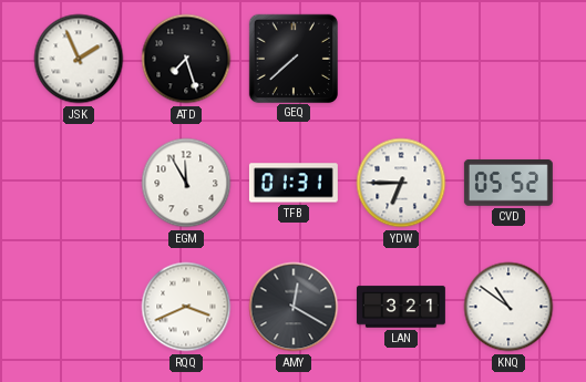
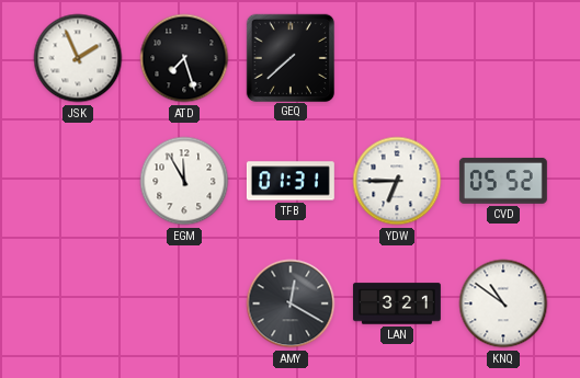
RQQ: 3:41 -> none (186, 307)
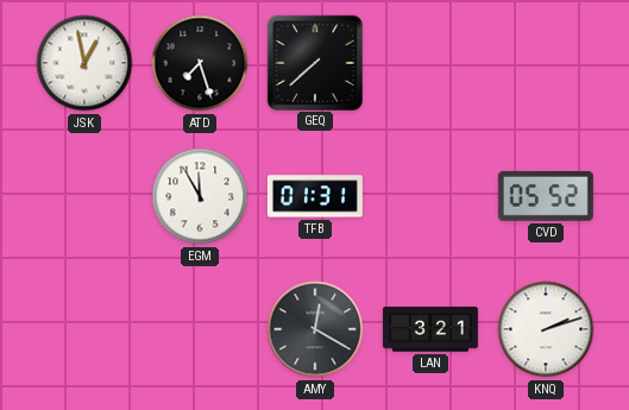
JSK: 1:56 -> 12:58 (84, 63)
YDW: 6:45 -> none (397, 181)
KNQ: 10:51 -> 2:12 (546, 329)
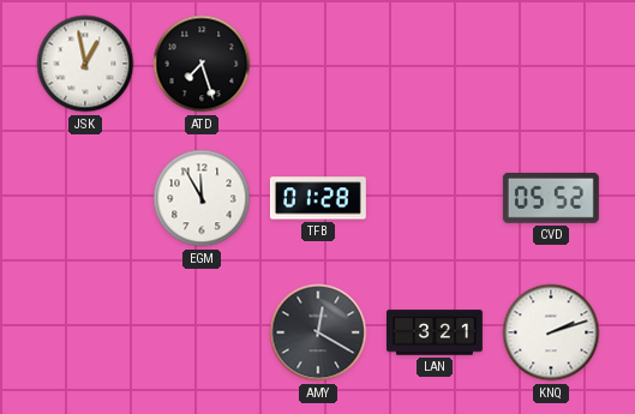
GEQ: 7:38 -> none (314, 62)
TFB: 01:31 -> 01:28 (318, 198)
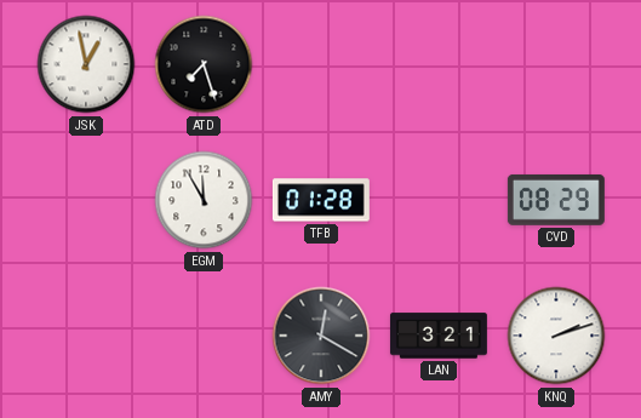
CVD: 05:52 -> 08:29 (556, 200)
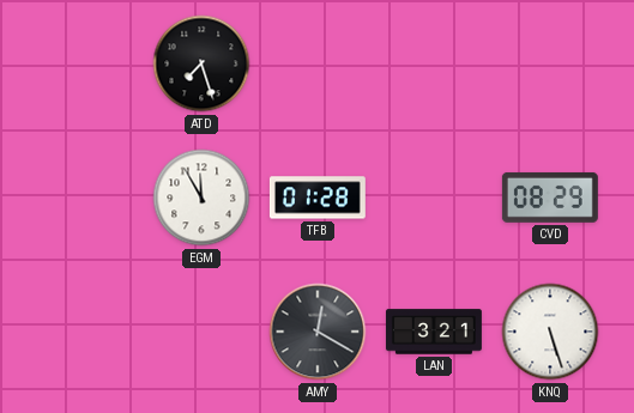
JSK: 12:58 -> none (86, 64)
KNQ: 2:12 -> 5:27 (550, 332)
